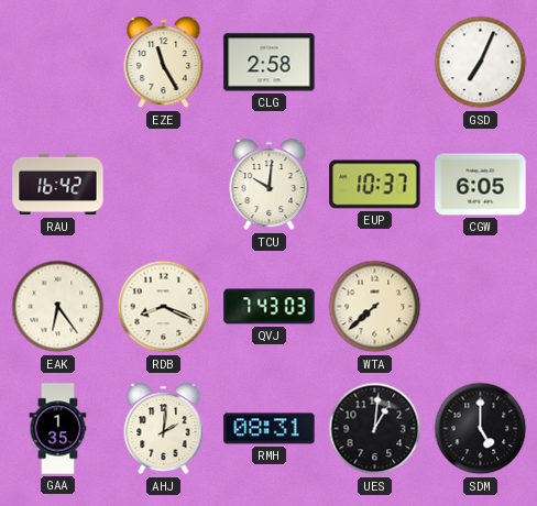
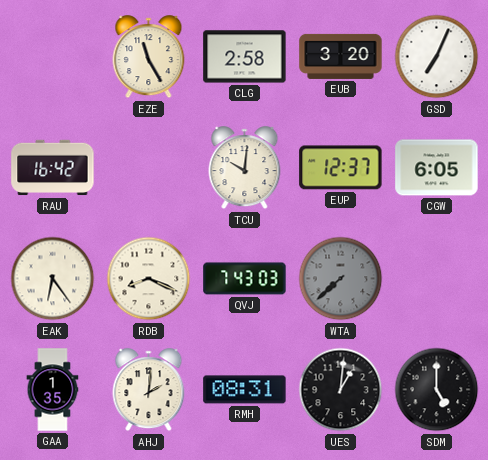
EUB: none -> 3:20 (341, 56)
EUP: 10:37 -> 12:37 (341, 168)
WTA dial: cream -> grey (341, 279)
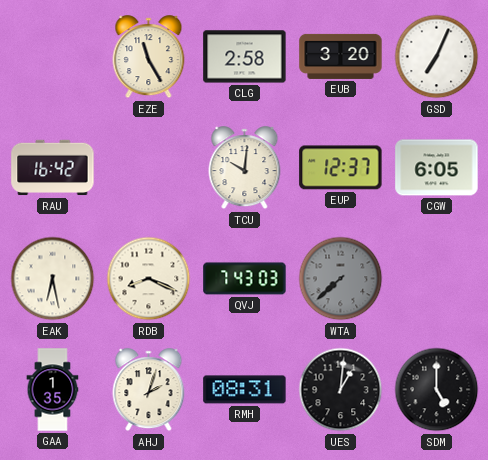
EAK: 6:24 -> 6:28 (53, 279)
AHJ: 2:01 -> 2:03 (149, 390)
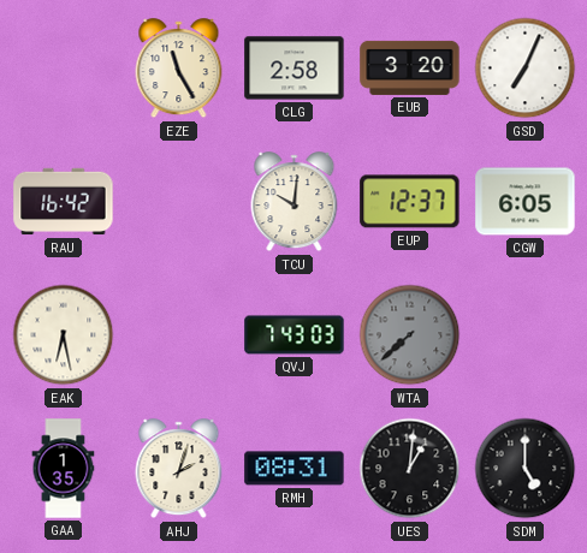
RDB: 8:19 -> none (149, 279)
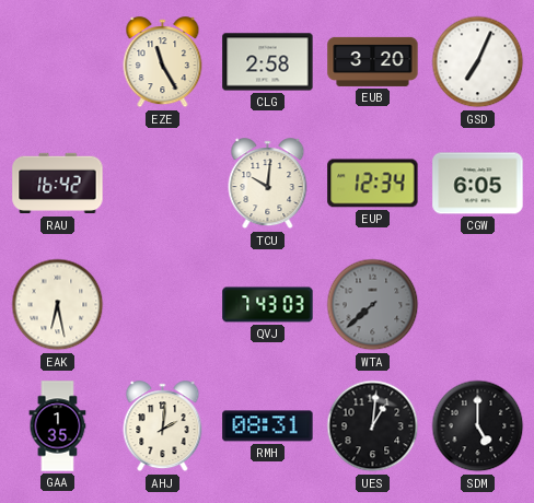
EUP: 12:37 -> 12:34 (373, 184)
AHJ: 2:03 -> 2:01 (163, 426)
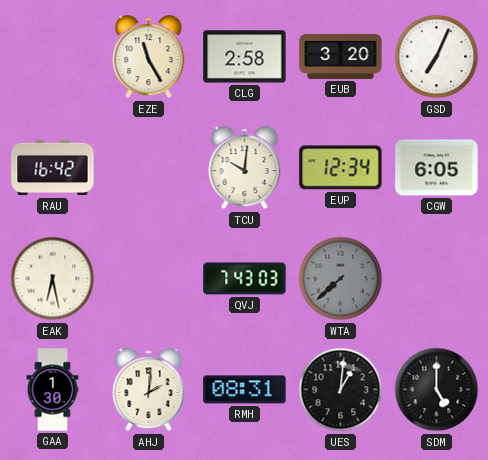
GAA: 1:35 -> 1:30 (53, 390)
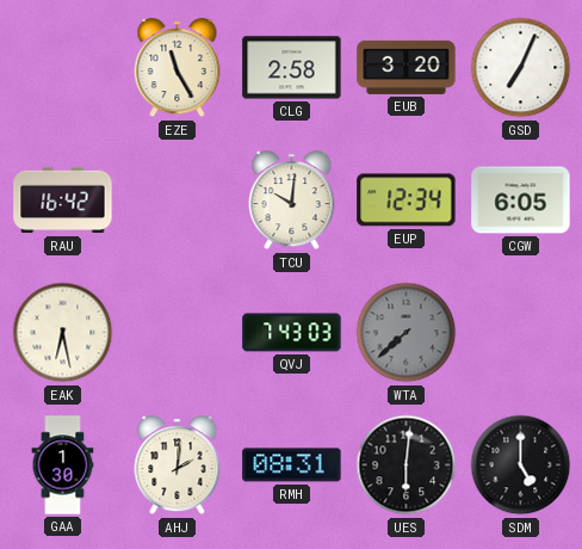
UES: 1:01 -> 6:01 (407, 465)
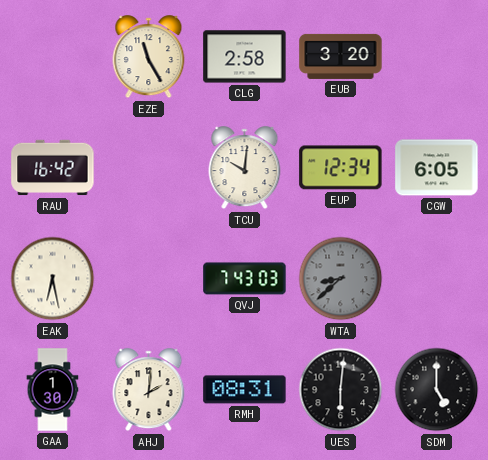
GSD: 7:04 -> none (521, 68)
WTA: 7:38 -> 8:38 (341, 279)
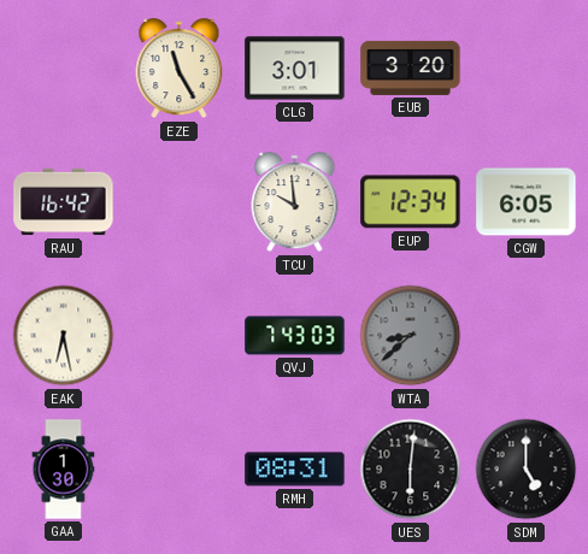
CLG: 2:58 -> 3:01 (295, 69)
TCU: 10:01 -> 9:59 (295, 202)
AHJ: 2:01 -> none (149, 390)
